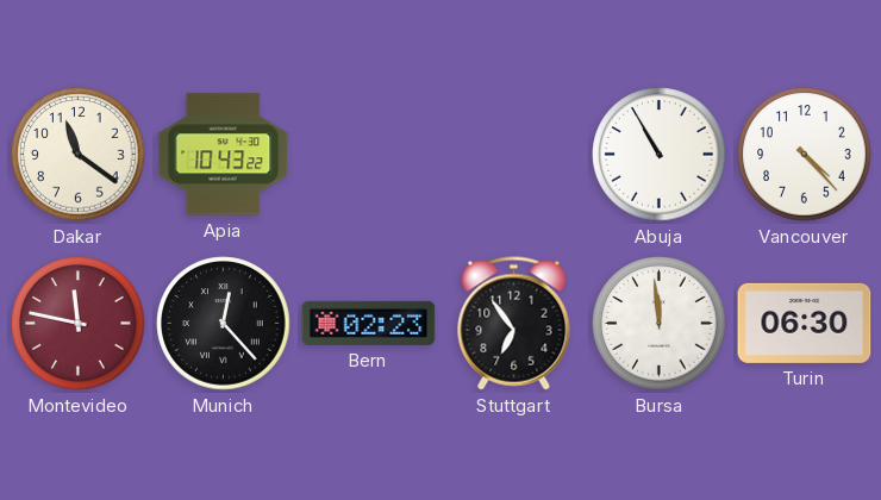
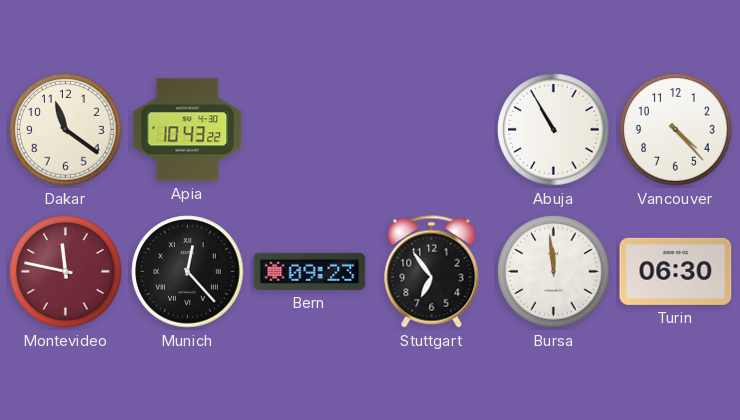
Bern: 02:23 -> 09:23 (310, 271)
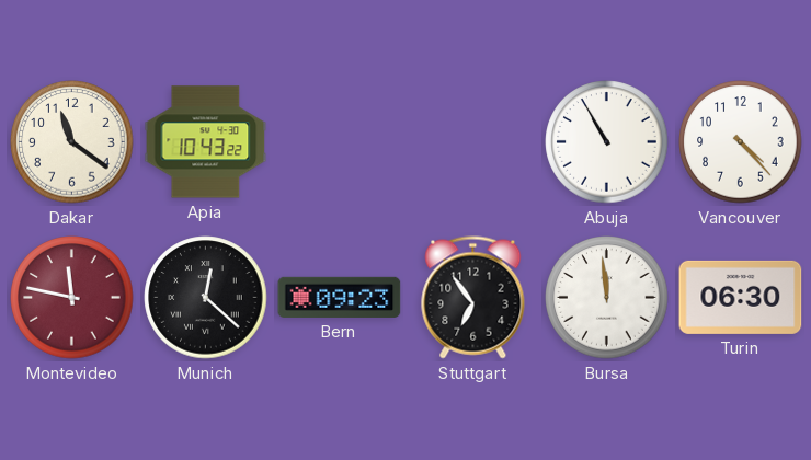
Munich: 12:23 -> 12:22 (206, 298)
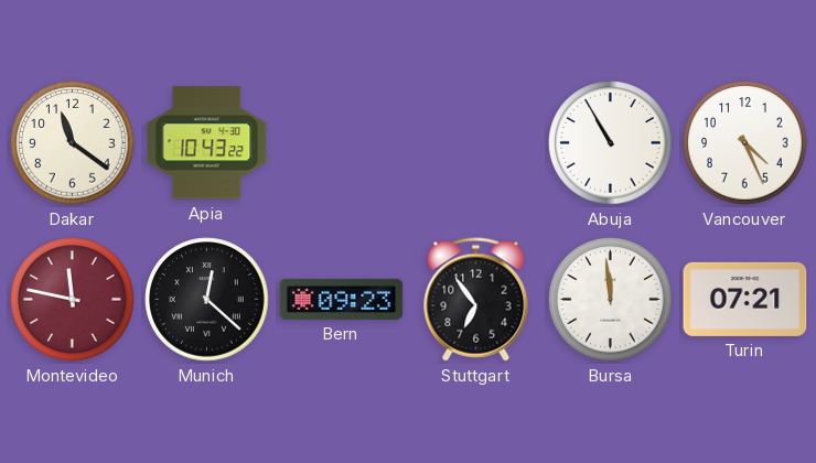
Vancouver: 4:23 -> 4:26 (745, 143)
Turin: 06:30 -> 07:21 (745, 299)
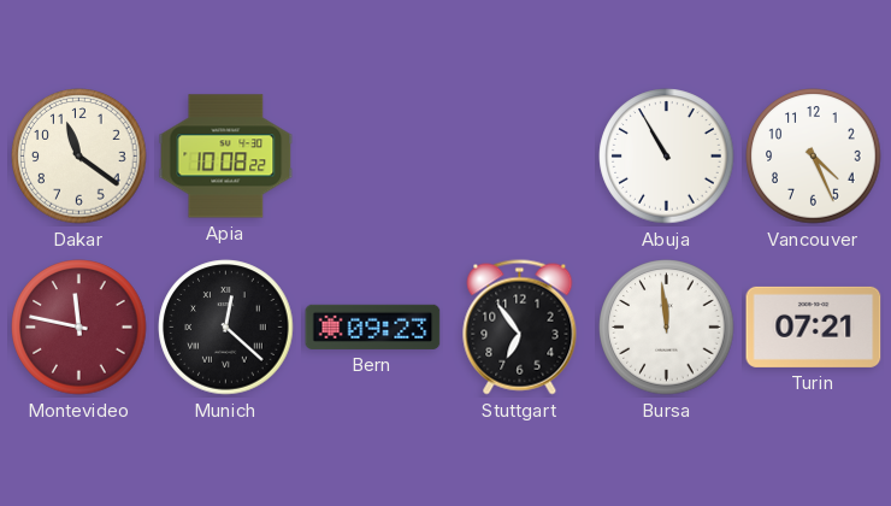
Apia: 10:43 -> 10:08 (226, 157)
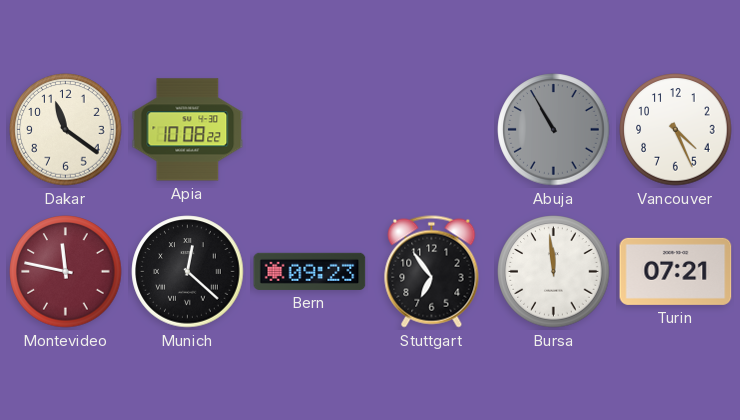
Abuja dial: white -> grey (554, 130)
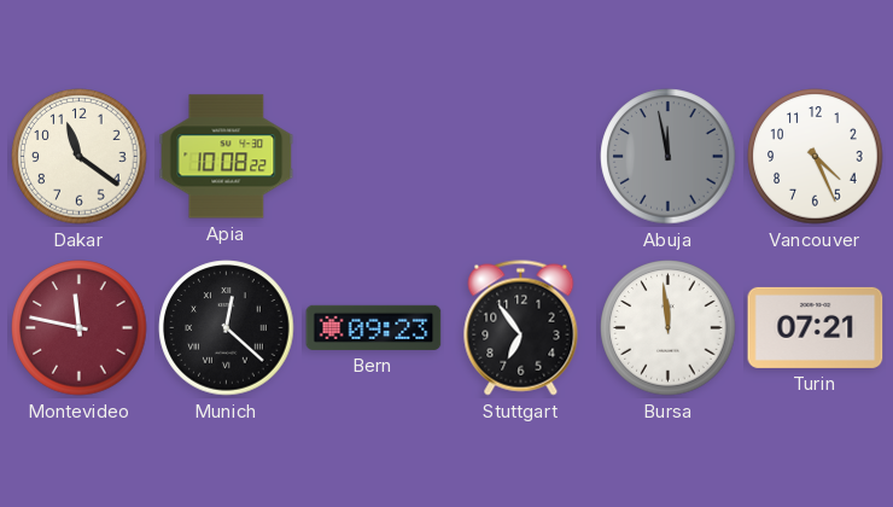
Abuja: 10:55 -> 11:58 (669, 157)
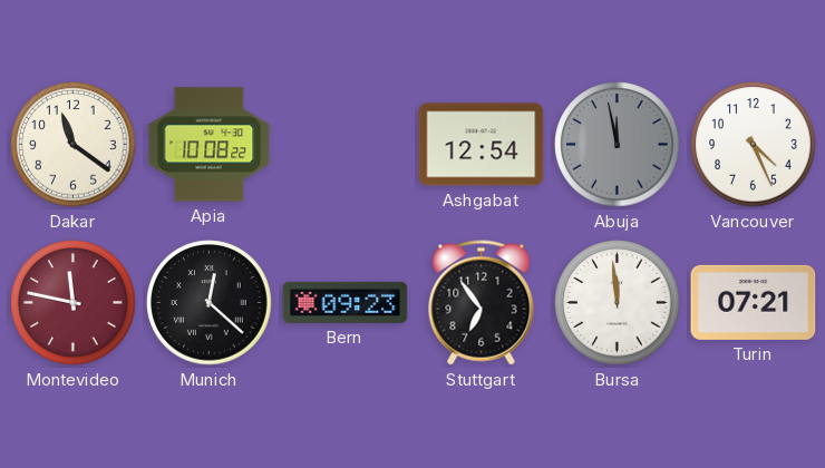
Ashgabat: none -> 12:54 (482, 145)
